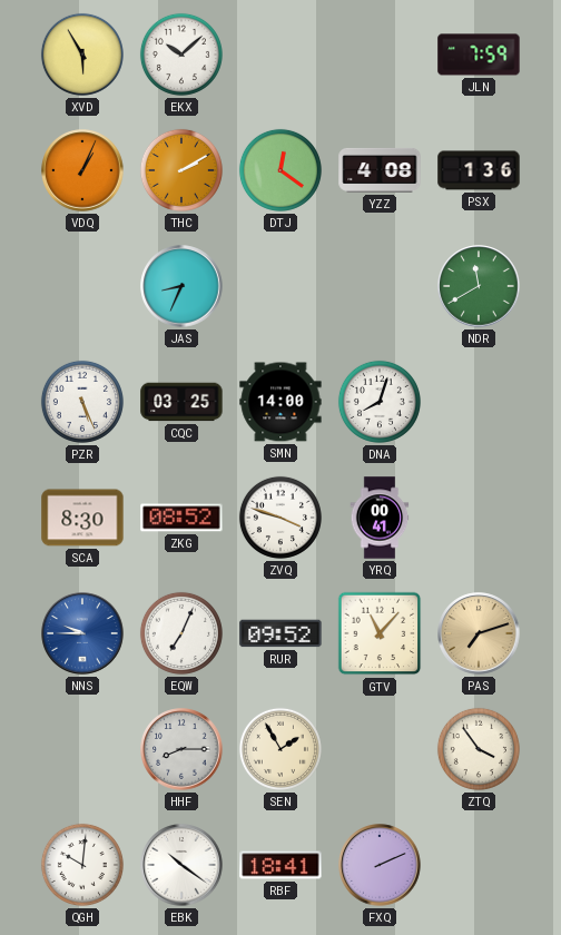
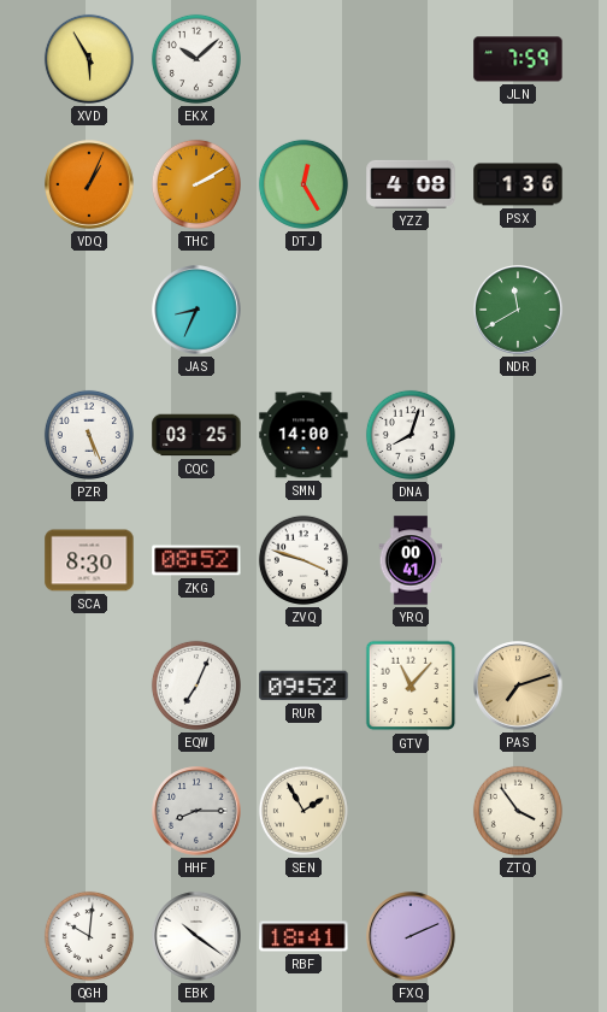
DTJ: 12:21 -> 12:25 (303, 184)
NNS: 9:45 -> none (82, 633)
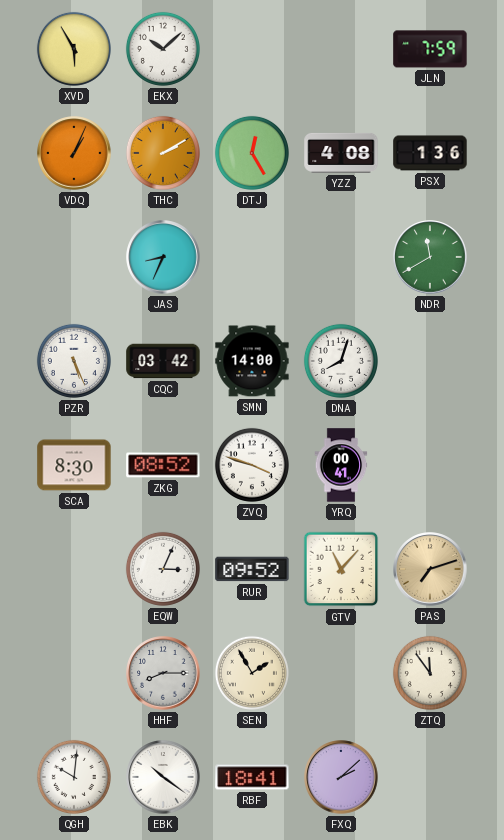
CQC: 03:25 -> 03:42 (163, 361)
EQW: 7:04 -> 3:04 (163, 569)
ZTQ: 3:54 -> 11:54 (430, 673)
FXQ: 2:11 -> 2:08 (341, 777)
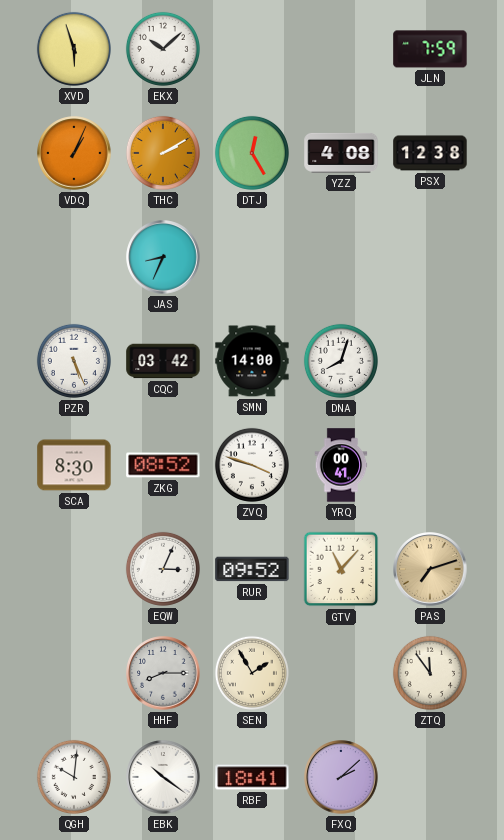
XVD: 5:55 -> 5:57 (74, 49)
PSX: 1:36 -> 12:38 (430, 153)
NDR: 11:40 -> none (430, 257)
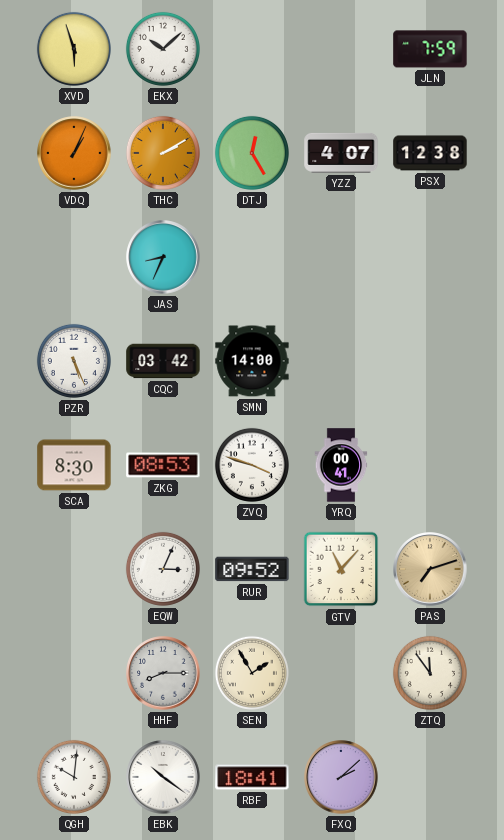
YZZ: 4:08 -> 4:07 (341, 153)
DNA: 8:03 -> none (341, 361)
ZKG: 08:52 -> 08:53 (163, 465)
